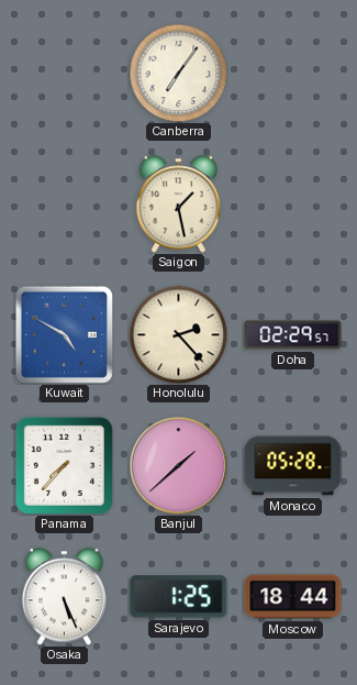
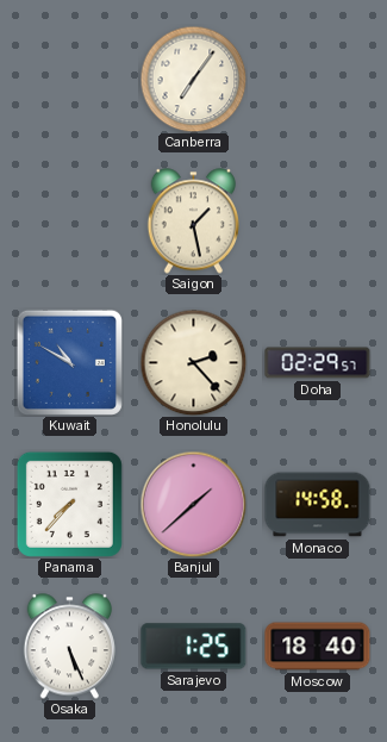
Kuwait: 4:50 -> 10:50 (69, 362)
Monaco: 05:28 -> 14:58 (318, 505)
Moscow: 18:44 -> 18:40 (318, 647)
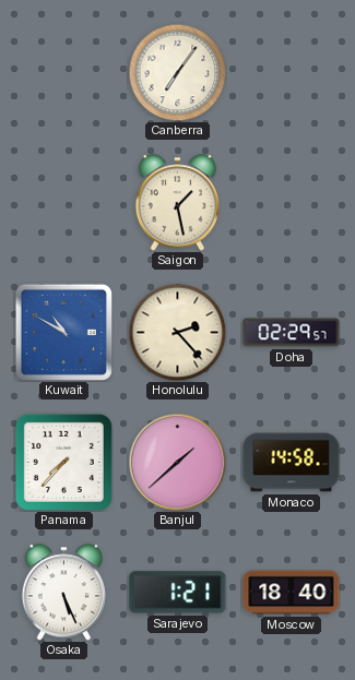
Sarajevo: 1:25 -> 1:21 (178, 593)
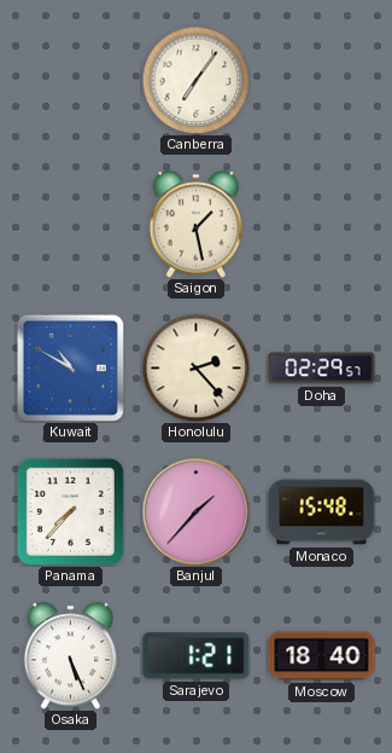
Banjul: 1:38 -> 1:37 (195, 511)
Monaco: 14:58 -> 15:48 (322, 512)
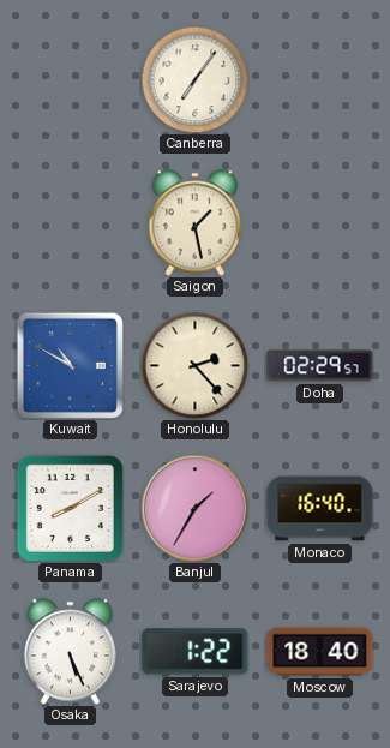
Panama: 7:37 -> 8:10 (70, 508)
Banjul: 1:37 -> 1:35 (194, 508)
Monaco: 15:48 -> 16:40 (320, 509)
Sarajevo: 1:21 -> 1:22 (196, 652)
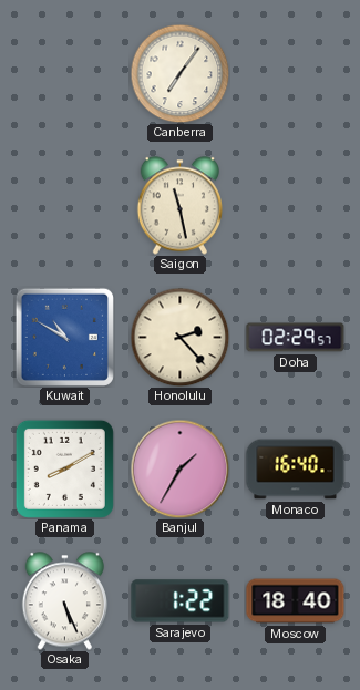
Saigon: 1:28 -> 11:28 (179, 206)
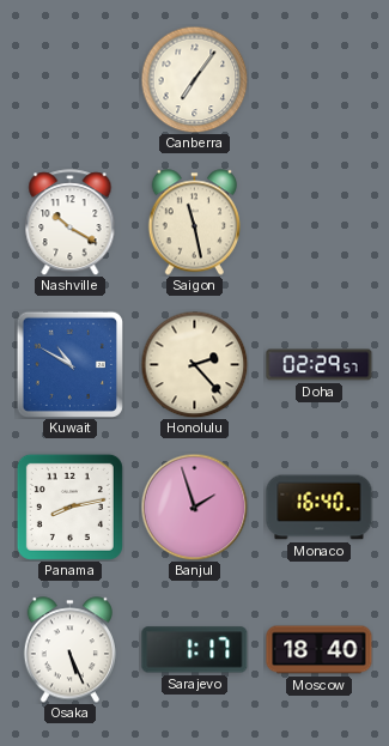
Nashville: none -> 10:20 (71, 223)
Panama: 8:10 -> 8:13 (69, 507)
Banjul: 1:35 -> 1:57 (194, 507)
Sarajevo: 1:22 -> 1:17 (195, 650)
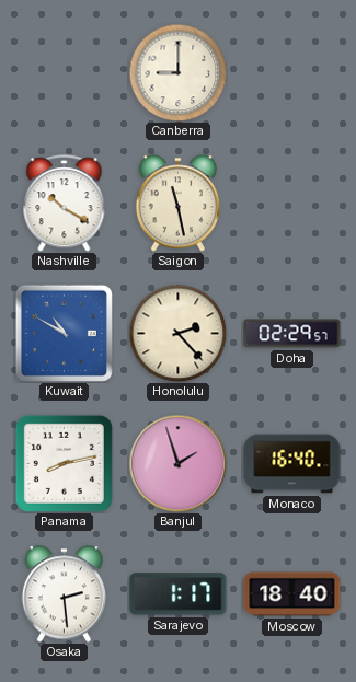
Canberra: 7:06 -> 9:00 (177, 72)
Osaka: 5:26 -> 2:29 (64, 594)
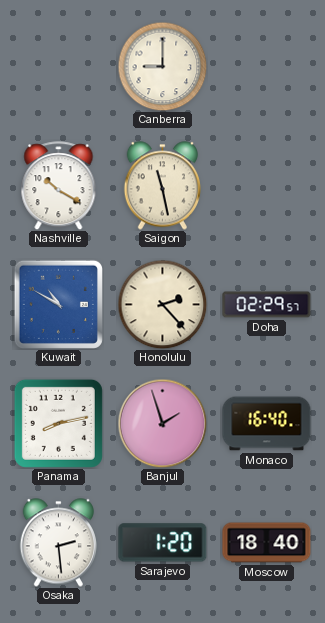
Sarajevo: 1:17 -> 1:20 (163, 543)
